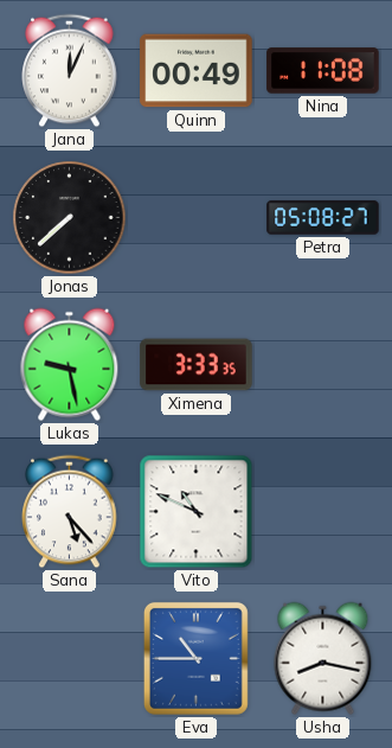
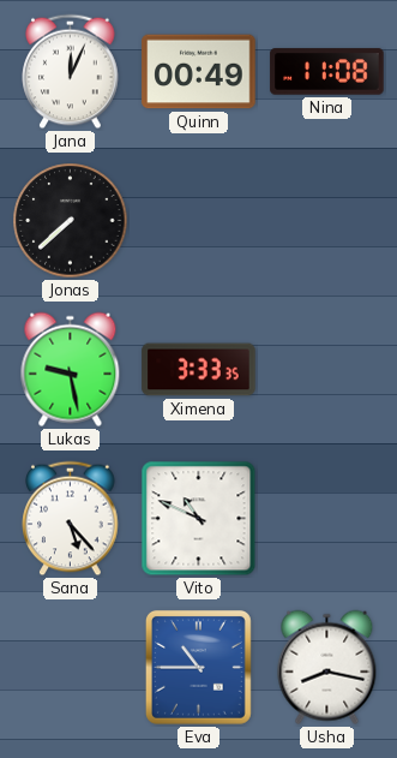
Petra: 05:08 -> none (323, 218)
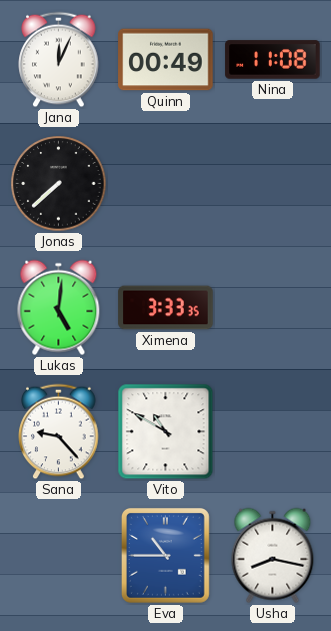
Lukas: 9:28 -> 5:01 (59, 308)
Sana: 5:23 -> 9:23 (59, 432)
Vito: 10:49 -> 10:50 (166, 432)
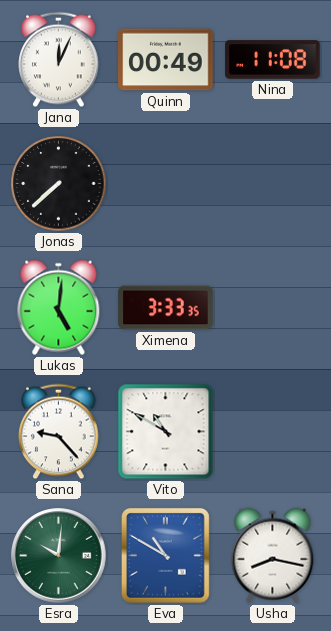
Esra: none -> 10:01 (59, 556)
Eva: 10:45 -> 10:50 (165, 555)
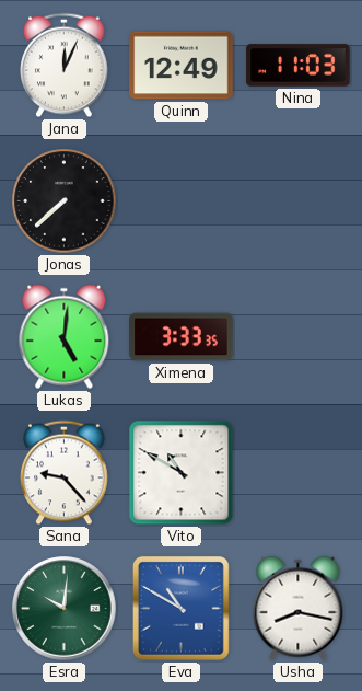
Quinn: 00:49 -> 12:49 (182, 66)
Nina: 11:08 -> 11:03 (299, 66)
